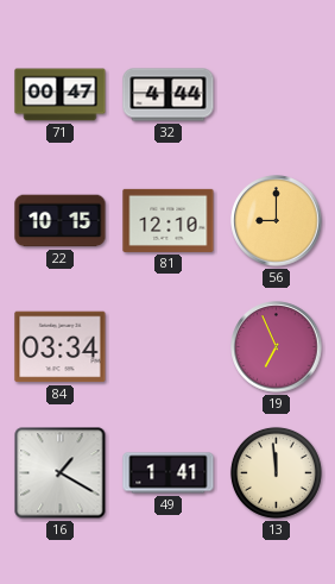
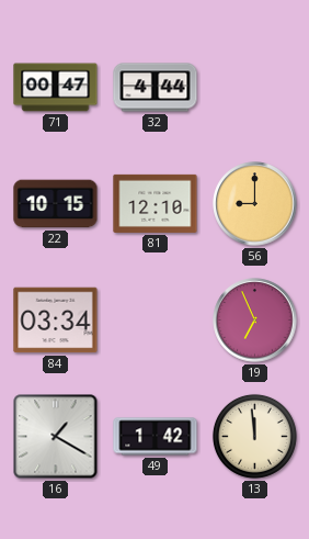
49: 1:41 -> 1:42 (156, 437)
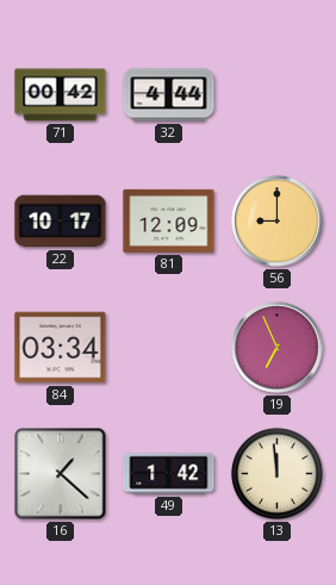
71: 00:47 -> 00:42 (61, 95)
22: 10:15 -> 10:17 (61, 222)
81: 12:10 -> 12:09 (169, 220)
16: 1:20 -> 1:22 (61, 474)
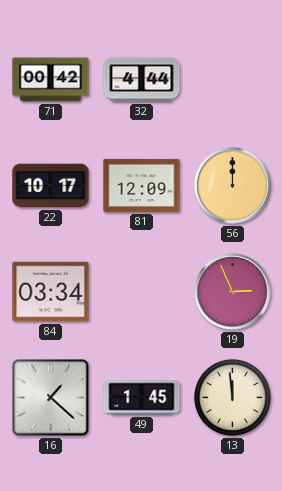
56: 9:00 -> 12:00 (233, 186)
19: 6:56 -> 2:56 (233, 292)
49: 1:42 -> 1:45 (142, 398)
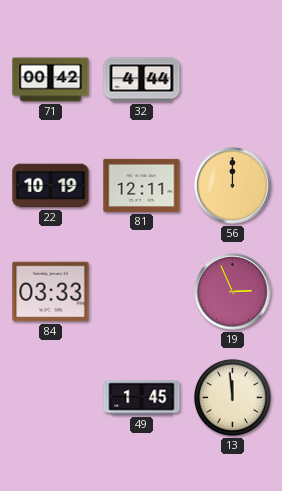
22: 10:17 -> 10:19 (51, 186)
81: 12:09 -> 12:11 (142, 185)
84: 03:34 -> 03:33 (51, 292)
16: 1:22 -> none (51, 398)
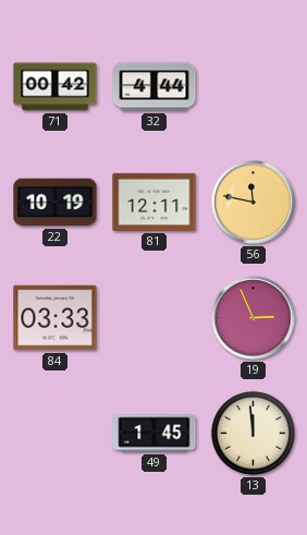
56: 12:00 -> 11:47 (254, 203)
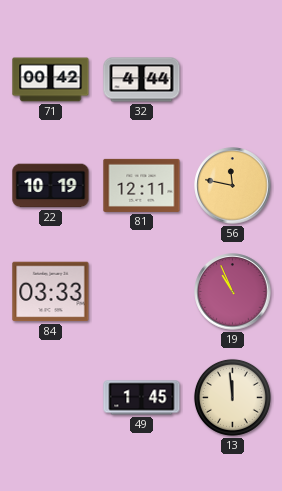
19: 2:56 -> 10:56 (233, 292)
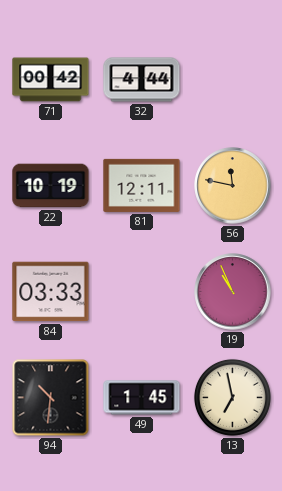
94: none -> 10:31 (51, 398)
13: 11:59 -> 6:58 (232, 397)
